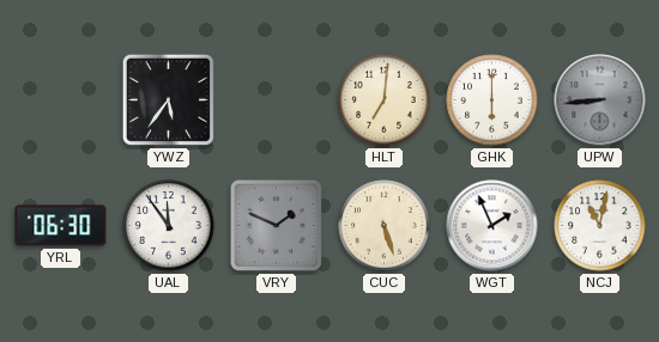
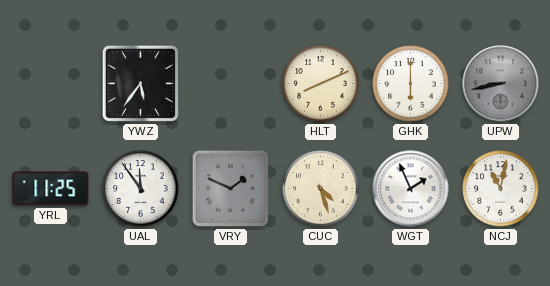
HLT: 7:01 -> 8:11 (321, 84)
UPW: 8:44 -> 8:43 (501, 84)
YRL: 06:30 -> 11:25 (51, 189)
CUC: 5:27 -> 4:27 (321, 189)
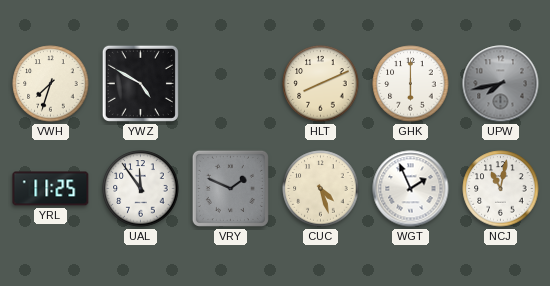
VWH: none -> 7:33 (51, 84)
YWZ: 5:36 -> 4:50 (140, 83)
UPW: 8:43 -> 7:43 (501, 84)
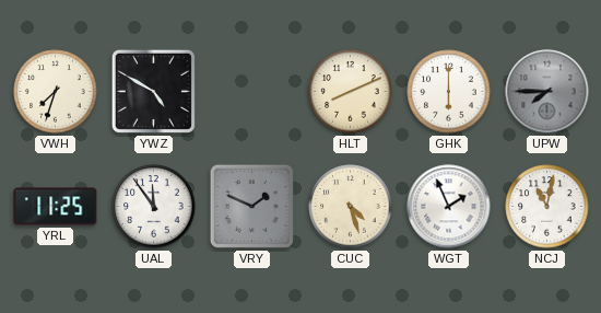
UPW: 7:43 -> 7:45 (547, 92)
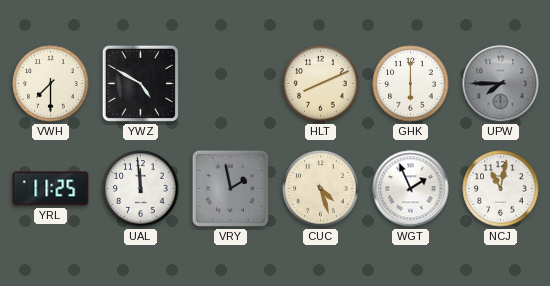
VWH: 7:33 -> 7:30 (51, 84)
UAL: 11:54 -> 11:59 (141, 189)
VRY: 1:49 -> 1:58 (230, 188)
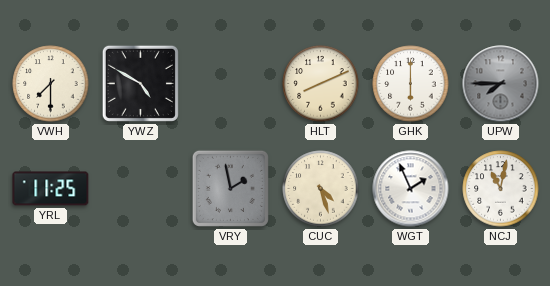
UAL: 11:59 -> none (141, 189)
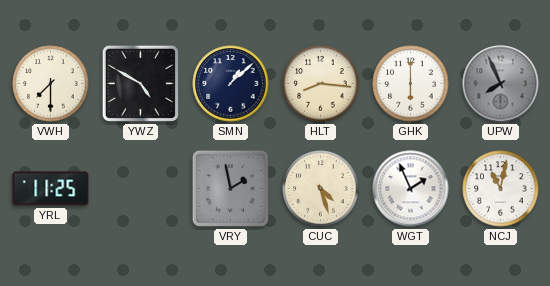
SMN: none -> 1:08 (231, 84)
HLT: 8:11 -> 8:16 (321, 84)
UPW: 7:45 -> 7:56 (501, 84)
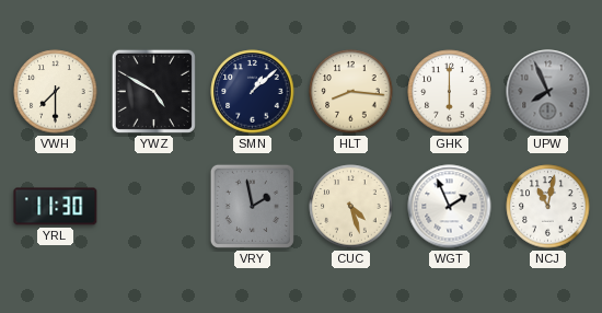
YRL: 11:25 -> 11:30 (56, 207)
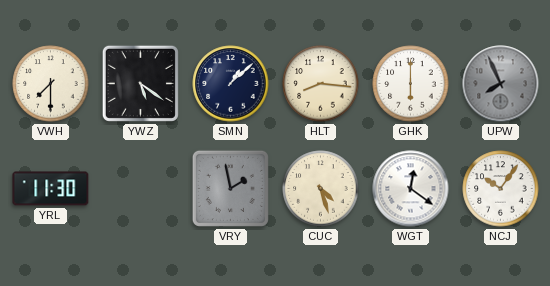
YWZ: 4:50 -> 5:21 (140, 83)
WGT: 1:56 -> 12:21 (411, 189)
NCJ: 11:02 -> 10:06 (501, 189)
